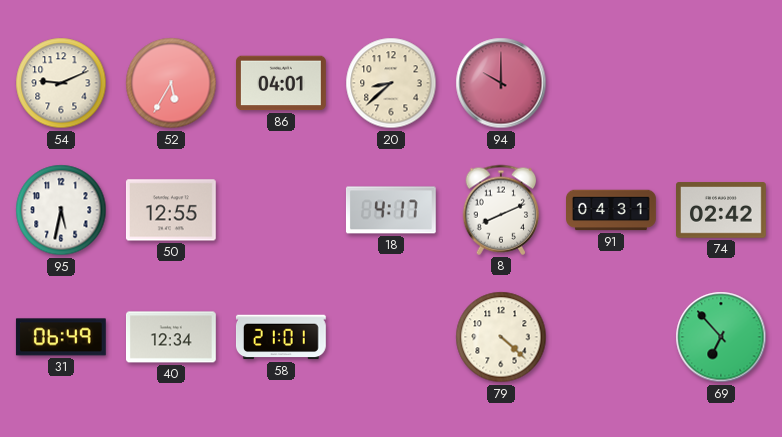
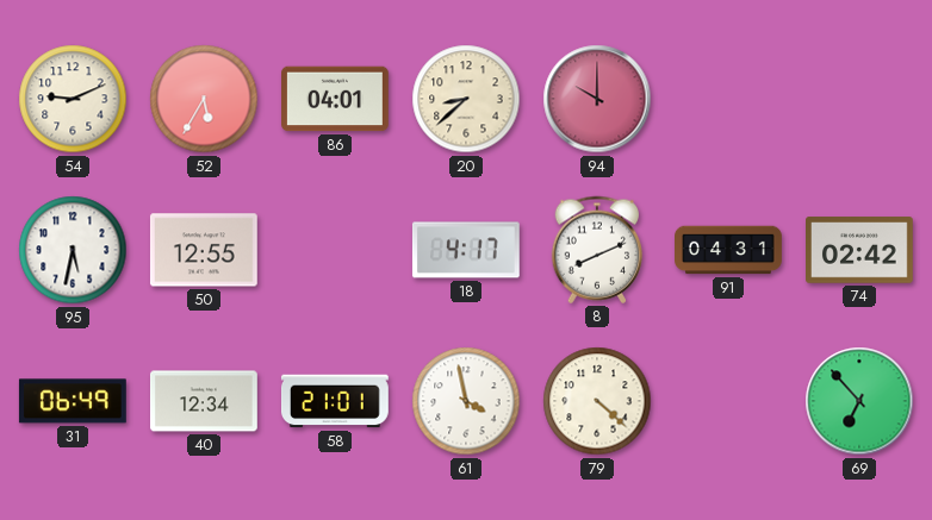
61: none -> 3:58 (466, 401)
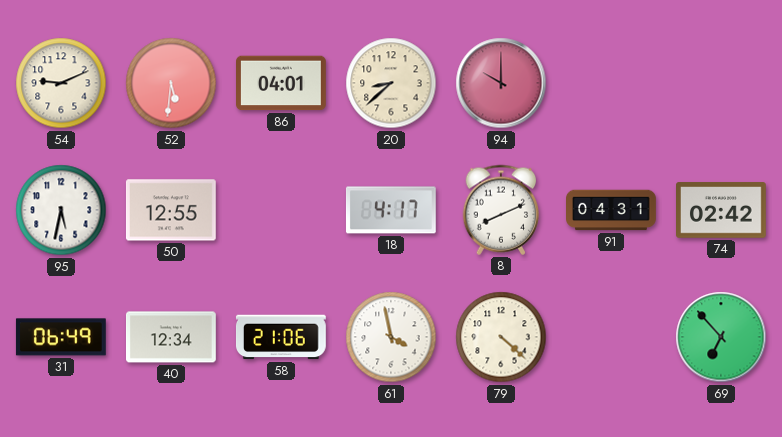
52: 5:35 -> 5:31 (171, 83)
58: 21:01 -> 21:06 (281, 337)
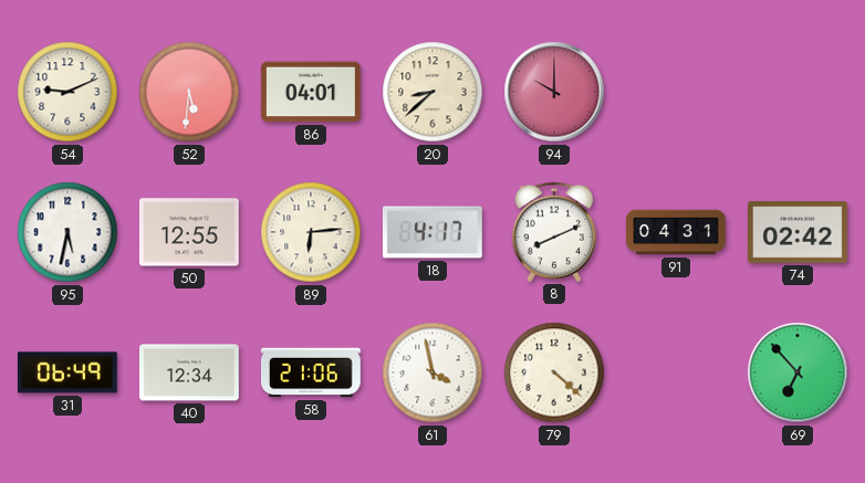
89: none -> 6:14 (311, 232)
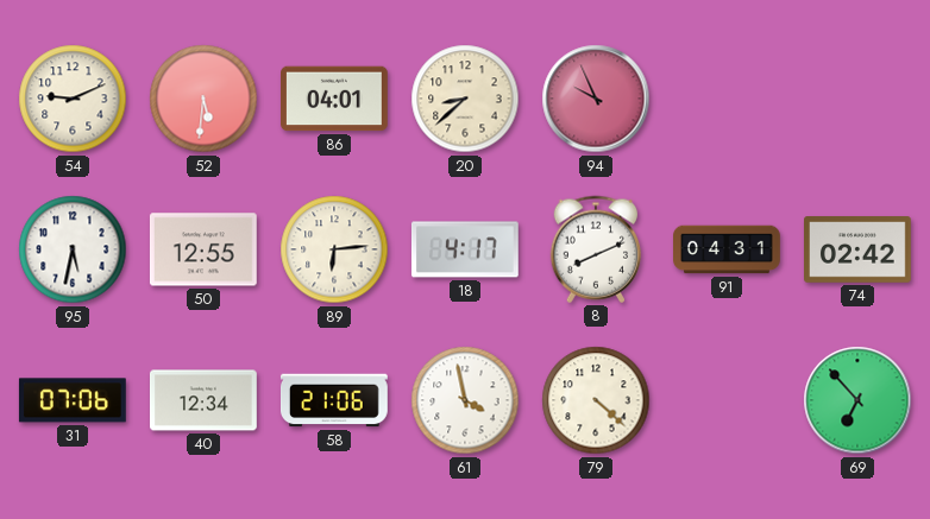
94: 10:00 -> 9:56 (596, 99)
31: 06:49 -> 07:06 (73, 400)
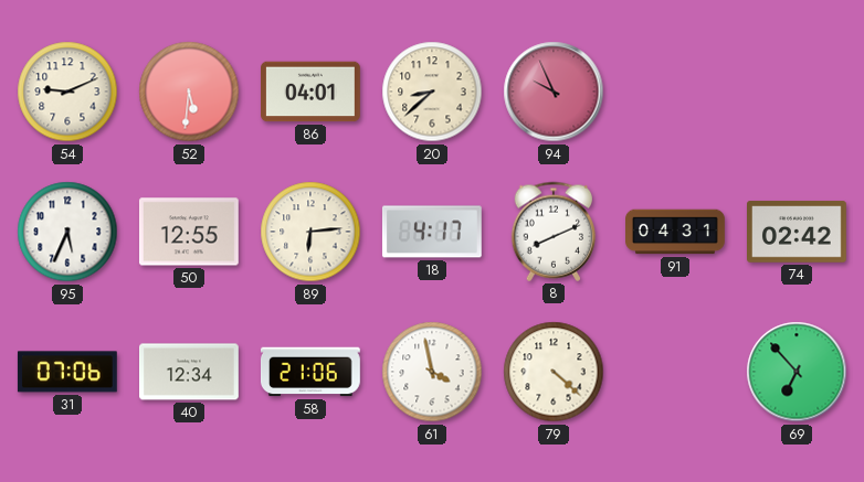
95: 5:32 -> 5:34 (67, 232)
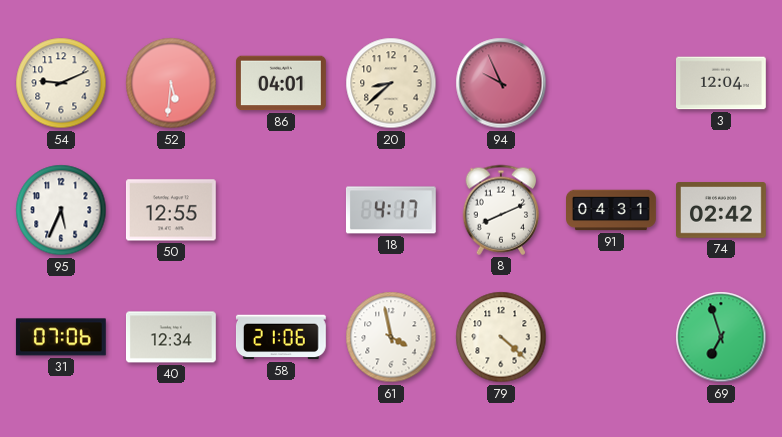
3: none -> 12:04 (722, 83)
89: 6:14 -> none (310, 232)
69: 6:53 -> 6:57 (721, 337)
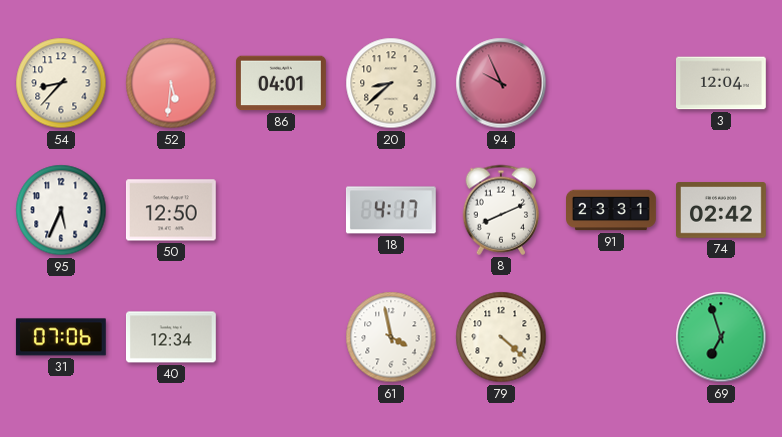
54: 9:11 -> 8:37 (61, 83)
50: 12:55 -> 12:50 (171, 210)
91: 04:31 -> 23:31 (612, 210)
58: 21:06 -> none (281, 337)
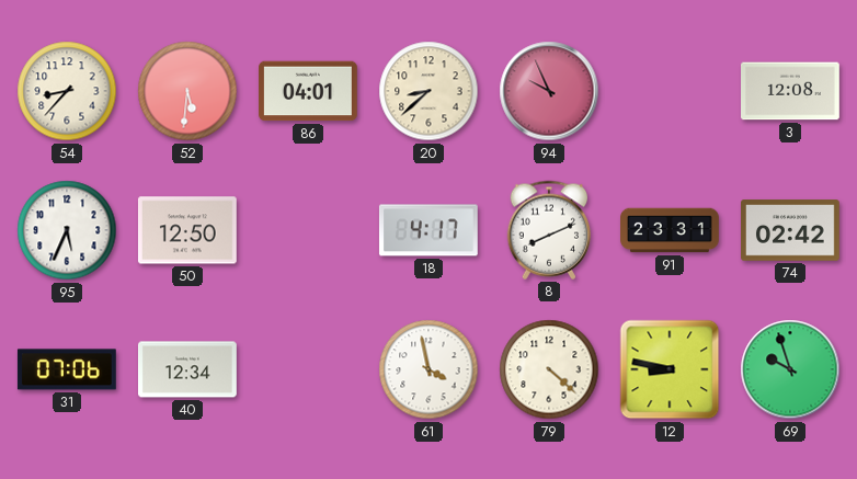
3: 12:04 -> 12:08 (791, 91)
12: none -> 8:47 (670, 369)
69: 6:57 -> 9:57 (790, 369)
